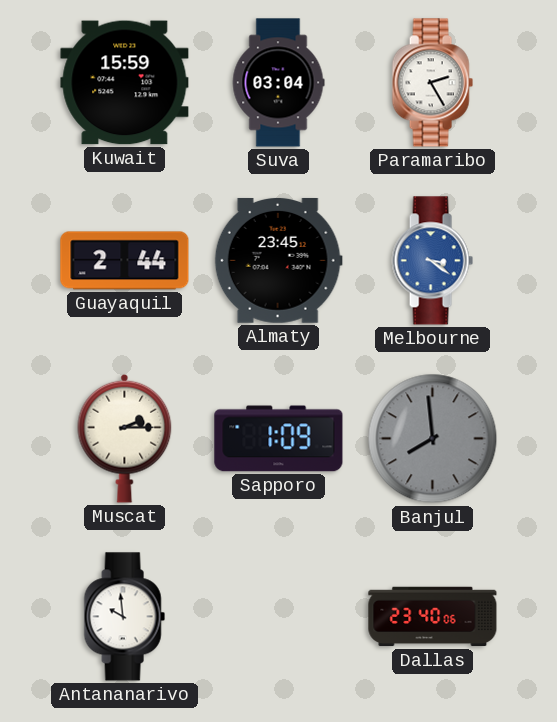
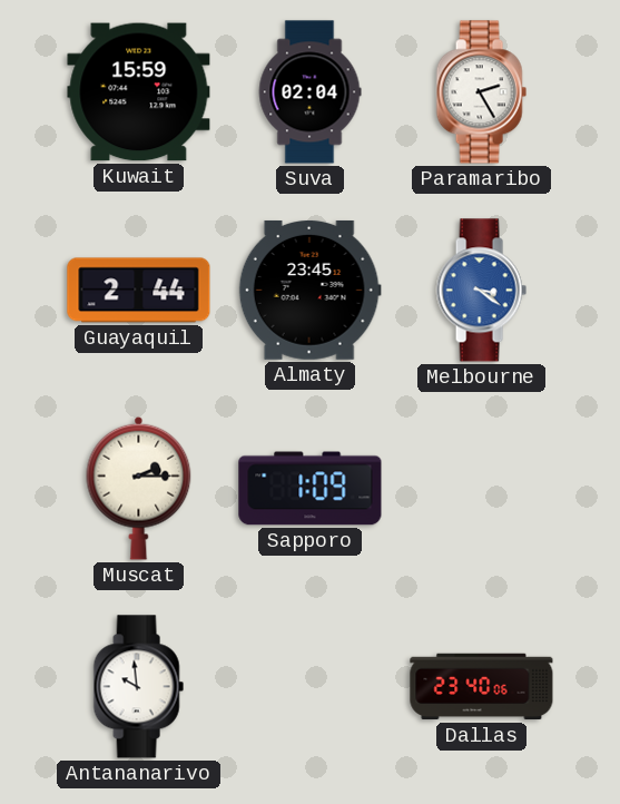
Suva: 03:04 -> 02:04 (309, 92)
Banjul: 7:59 -> none (433, 439)
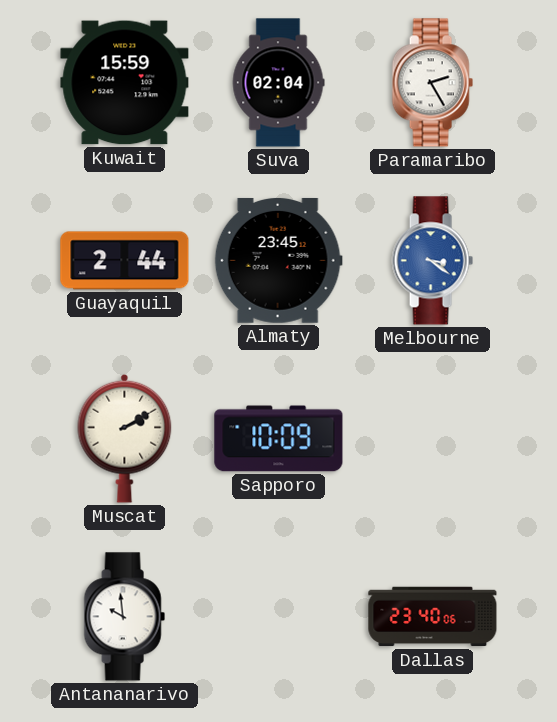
Muscat: 2:15 -> 2:10 (125, 438)
Sapporo: 1:09 -> 10:09 (279, 439)
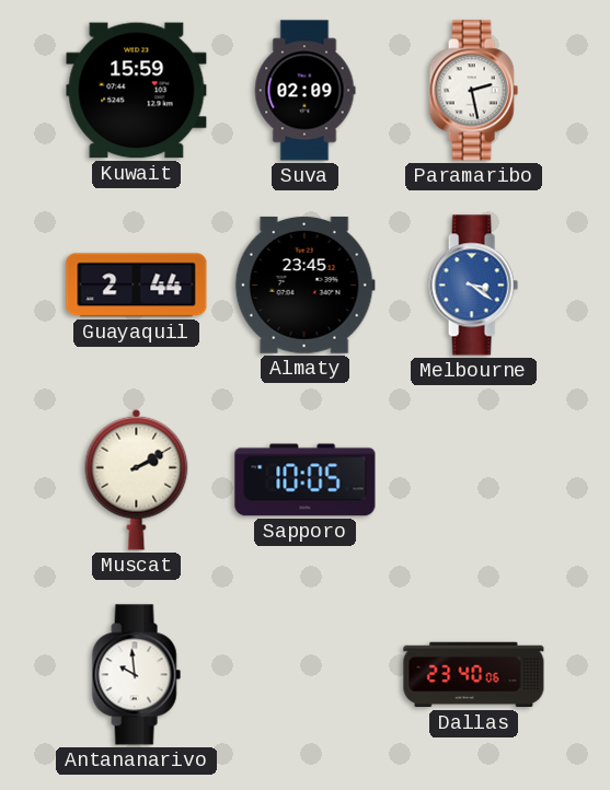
Suva: 02:04 -> 02:09 (304, 91)
Paramaribo: 2:25 -> 2:28 (473, 91)
Sapporo: 10:09 -> 10:05 (306, 480)
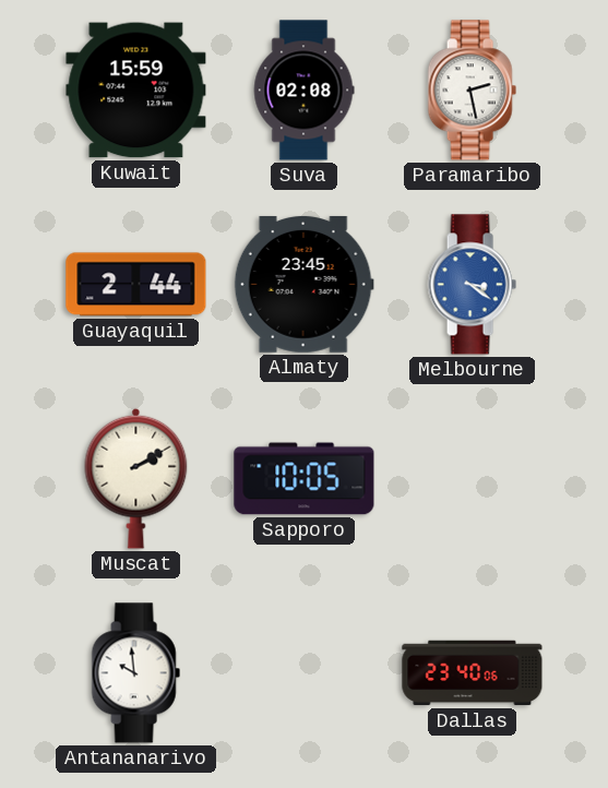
Suva: 02:09 -> 02:08 (303, 91)
